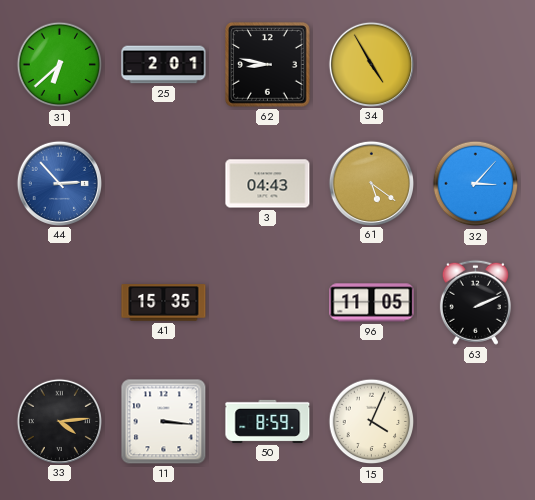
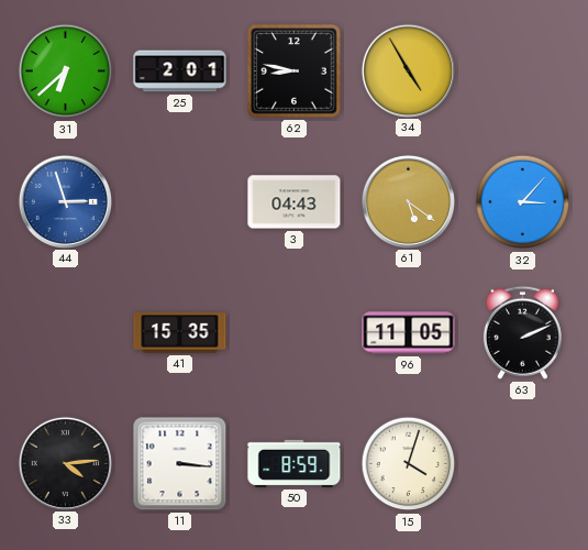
44: 2:53 -> 2:57 (65, 201)
15: 4:04 -> 4:03 (409, 464)
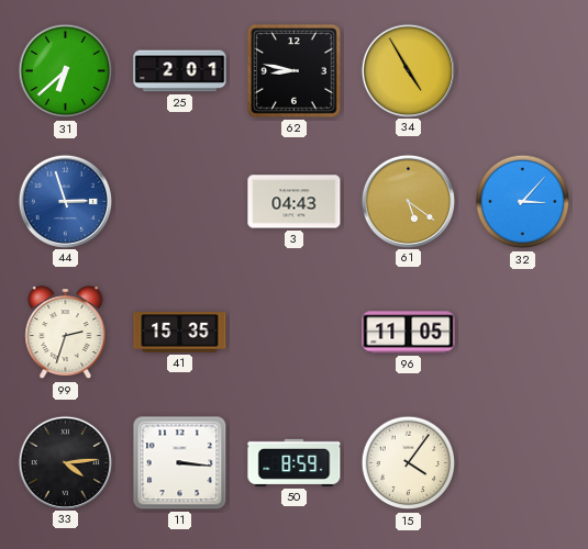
99: none -> 2:33 (66, 333)
63: 2:11 -> none (522, 332)
15: 4:03 -> 4:06 (409, 463)
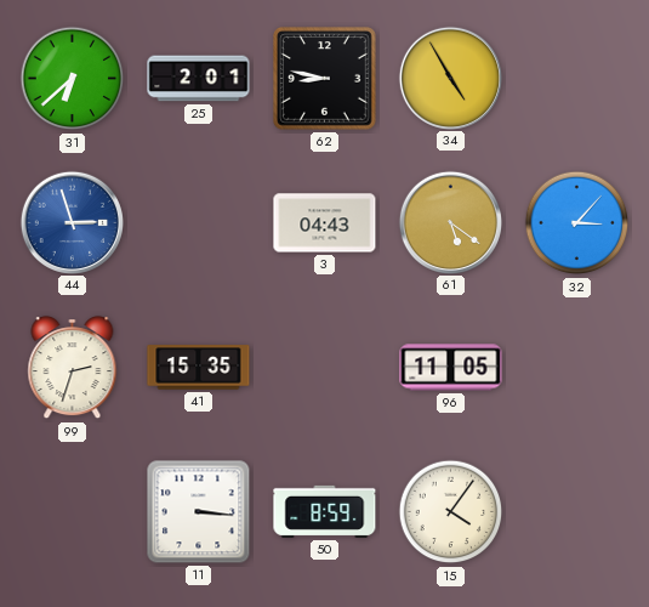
33: 4:14 -> none (65, 462)
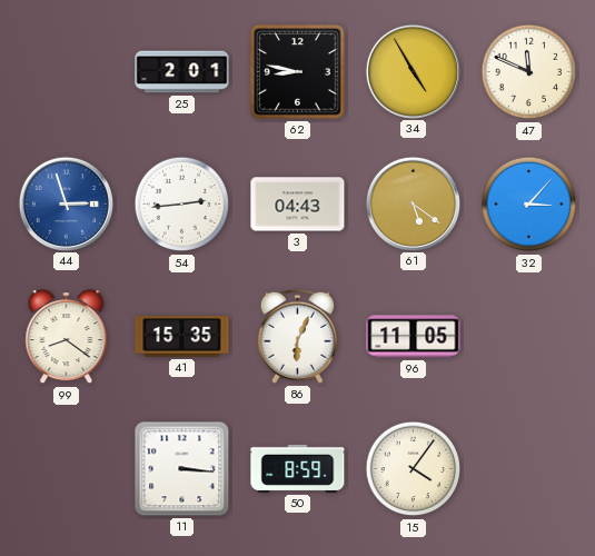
31: 6:38 -> none (73, 79)
47: none -> 11:49 (529, 72)
54: none -> 2:44 (182, 205)
99: 2:33 -> 8:21 (67, 337)
86: none -> 6:04 (297, 336)
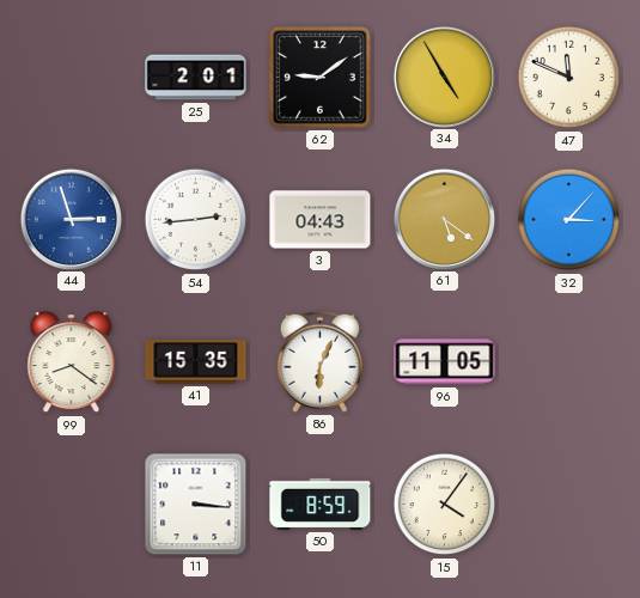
62: 8:47 -> 9:09 (321, 78)
